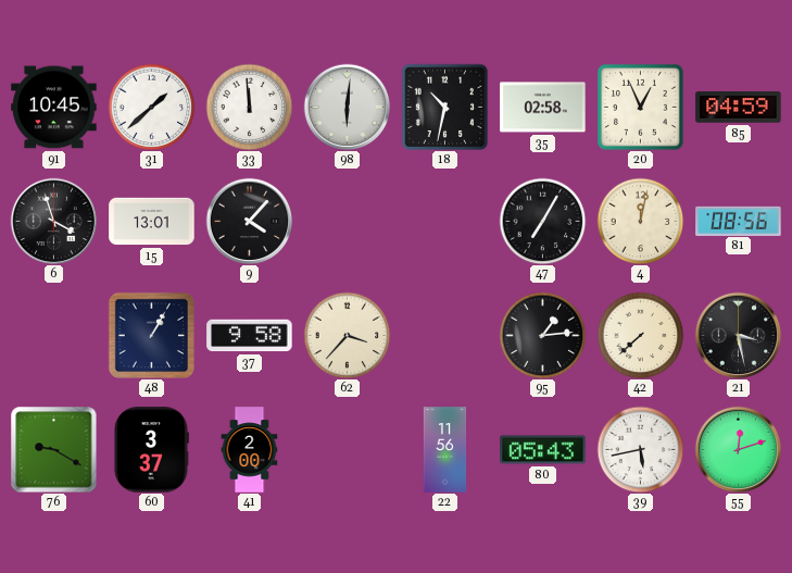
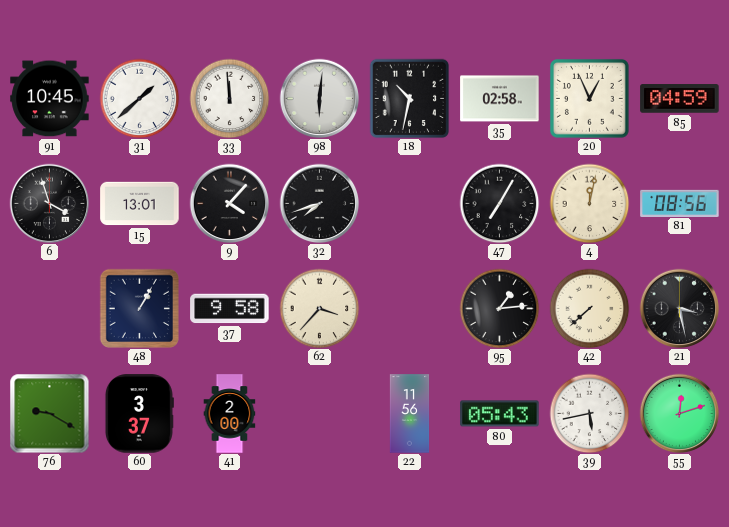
32: none -> 7:42 (319, 203)
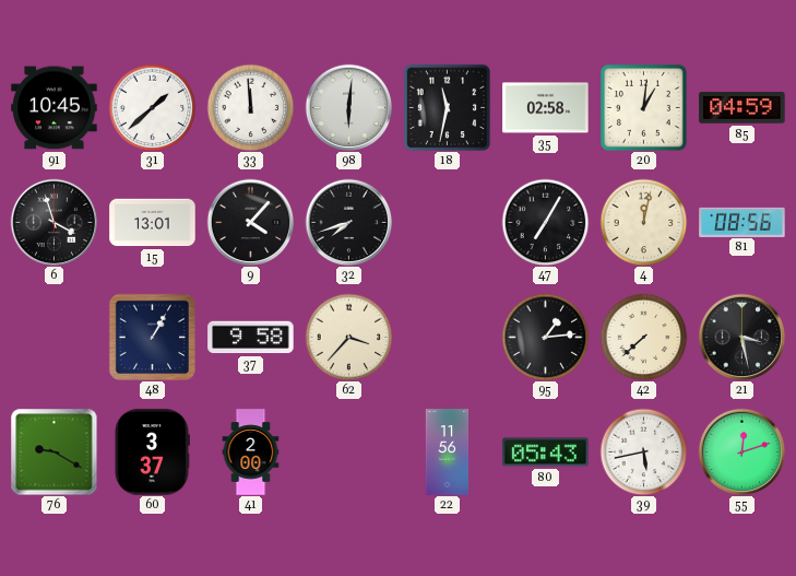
18: 10:32 -> 11:32 (447, 107)
20: 12:56 -> 1:01 (643, 107)
